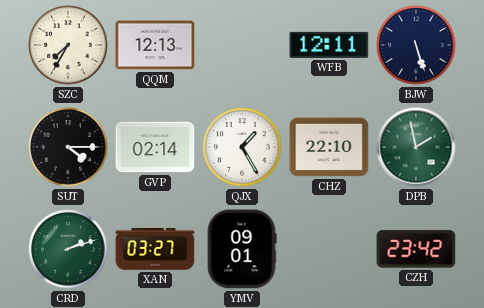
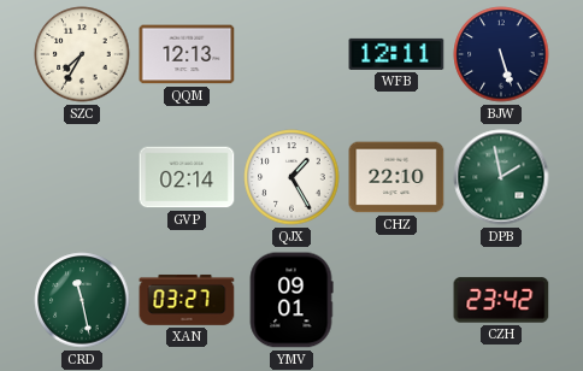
SUT: 4:15 -> none (68, 147)
CRD: 2:12 -> 11:28 (82, 300)
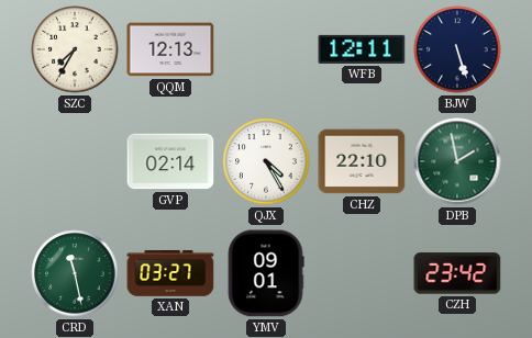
QJX: 1:25 -> 4:25 (266, 161)
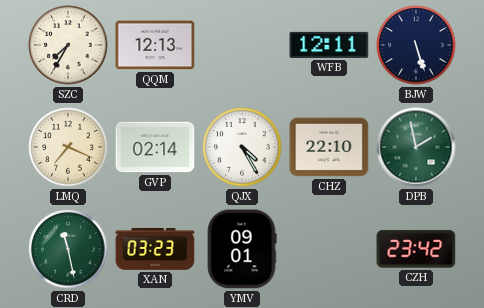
LMQ: none -> 7:19 (68, 147)
XAN: 03:27 -> 03:23 (155, 249)
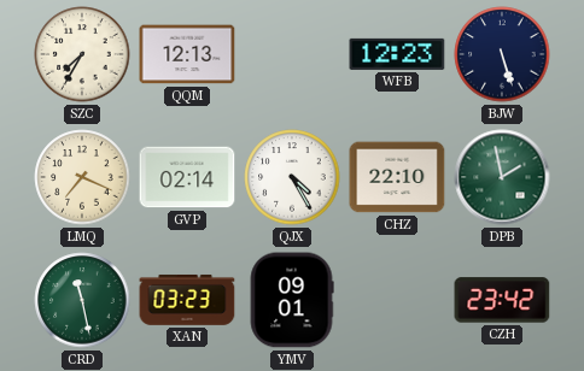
WFB: 12:11 -> 12:23 (397, 54)
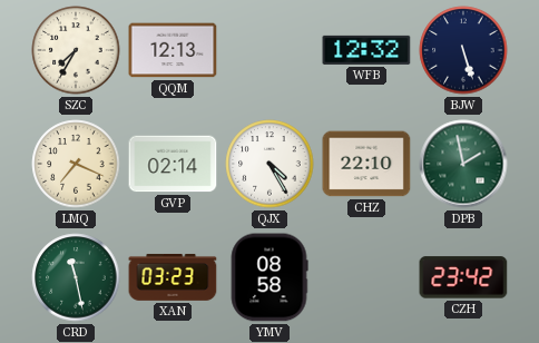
WFB: 12:23 -> 12:32 (366, 50)
YMV: 09:01 -> 08:58 (269, 277)
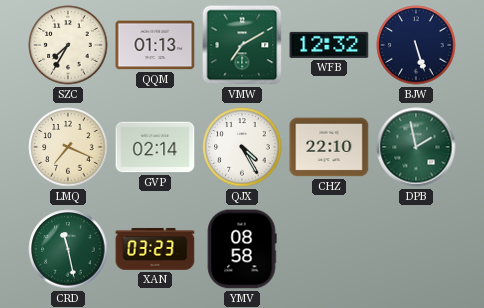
QQM: 12:13 -> 01:13 (155, 45)
VMW: none -> 7:10 (242, 45)
CZH: 23:42 -> none (463, 277)
